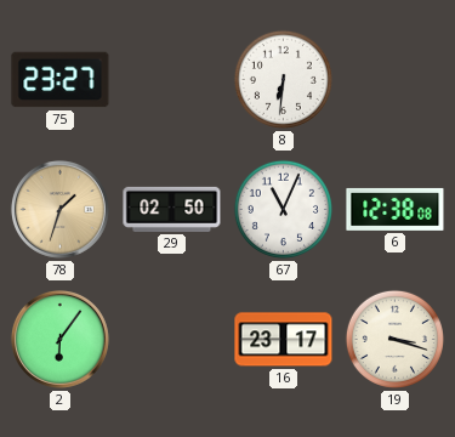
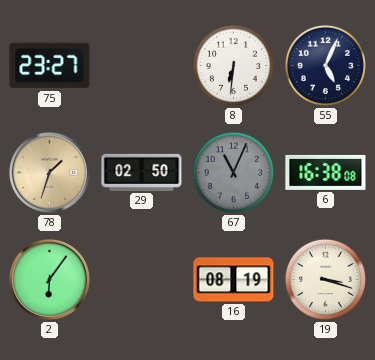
55: none -> 5:04 (325, 65)
67 dial: white -> grey (233, 172)
6: 12:38 -> 16:38 (326, 172)
16: 23:17 -> 08:19 (234, 280)
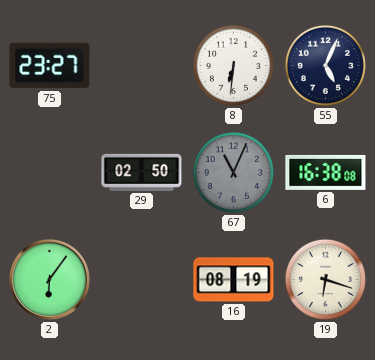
78: 1:33 -> none (49, 172)
19: 3:18 -> 6:18 (325, 279)
